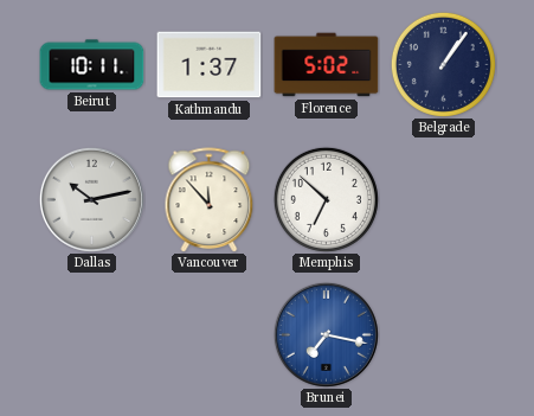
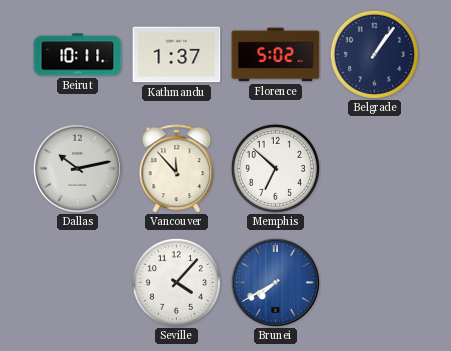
Seville: none -> 4:07 (176, 282)
Brunei: 7:17 -> 7:40 (275, 282)
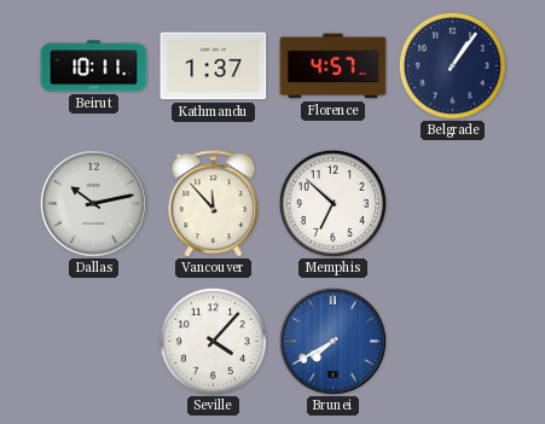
Florence: 5:02 -> 4:57 (334, 66)
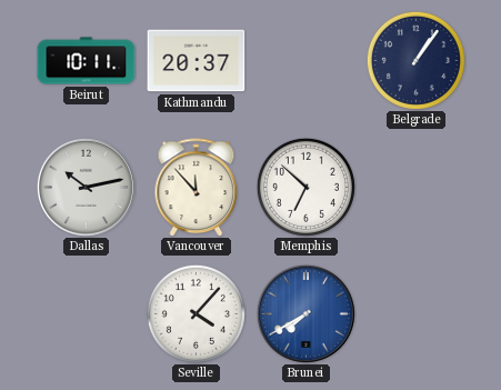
Kathmandu: 1:37 -> 20:37 (197, 61)
Florence: 4:57 -> none (334, 66)
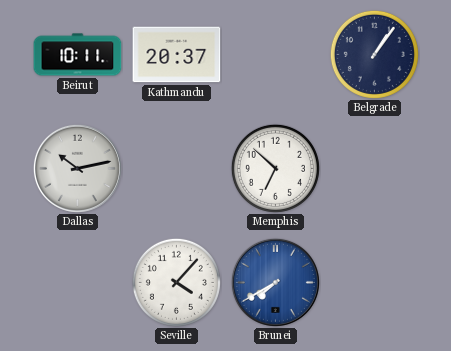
Vancouver: 11:53 -> none (197, 188)
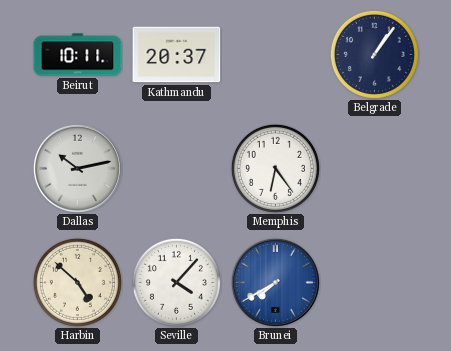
Memphis: 6:52 -> 6:24 (275, 168)
Harbin: none -> 4:52 (77, 282)
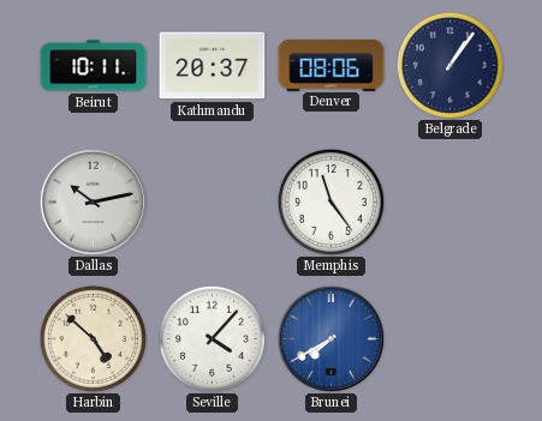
Denver: none -> 08:06 (332, 65)
Memphis: 6:24 -> 11:24 (330, 202)
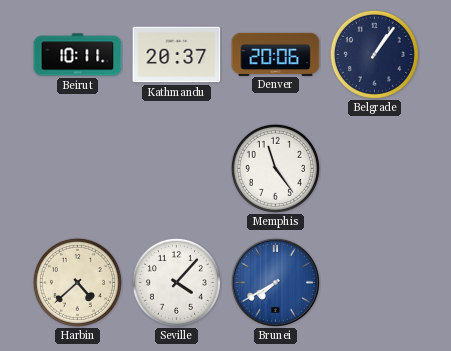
Denver: 08:06 -> 20:06 (276, 54)
Dallas: 10:13 -> none (93, 202)
Harbin: 4:52 -> 4:38 (77, 282)
